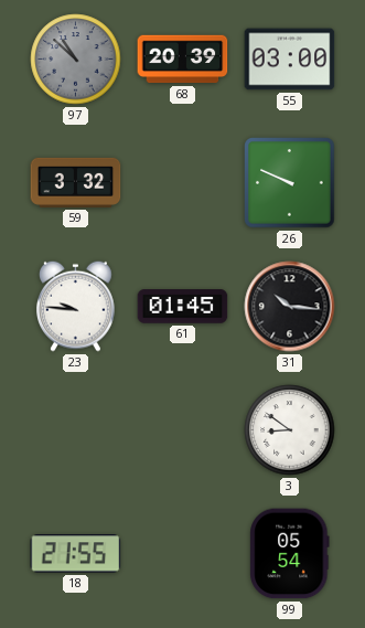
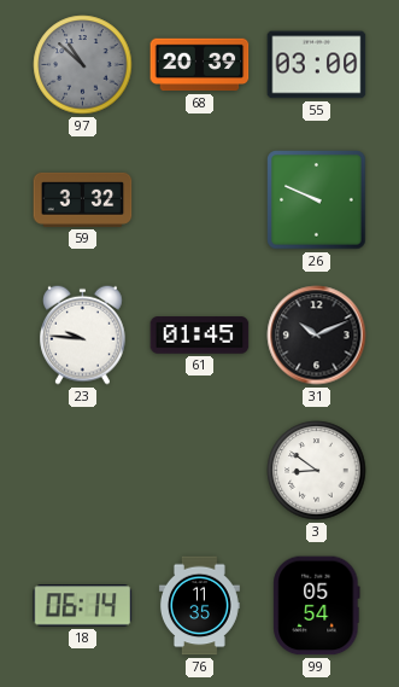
31: 10:16 -> 10:11 (317, 336)
18: 21:55 -> 06:14 (83, 606)
76: none -> 11:35 (199, 606)
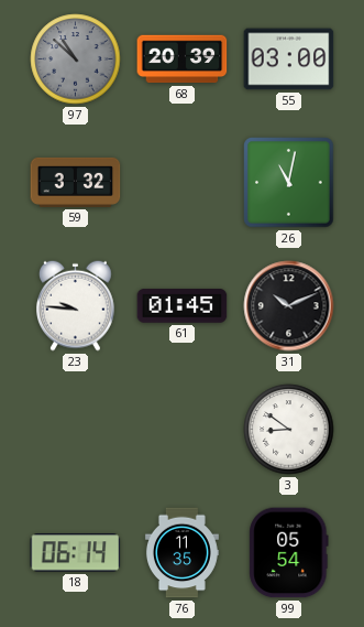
26: 9:49 -> 11:02 (289, 183)
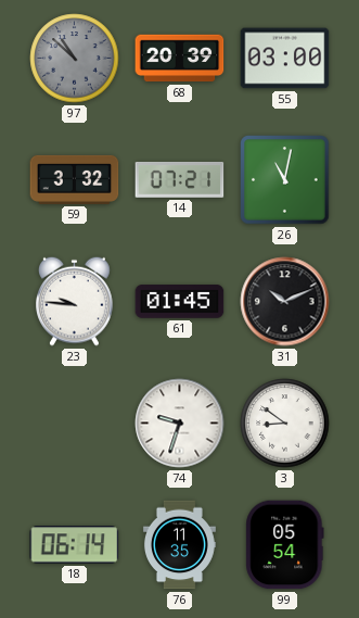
14: none -> 07:21 (180, 179)
74: none -> 9:33 (180, 424)
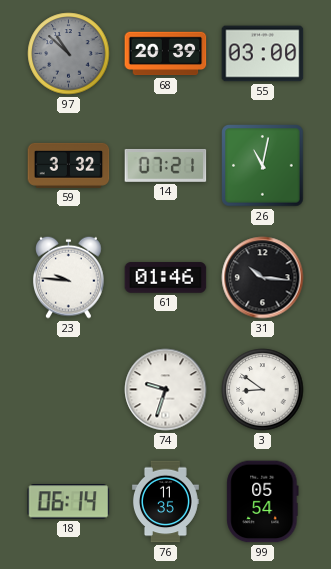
61: 01:45 -> 01:46 (166, 278)
31: 10:11 -> 10:16 (263, 278)
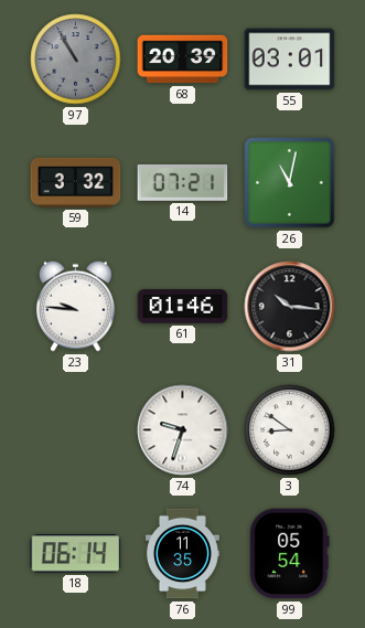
97: 10:52 -> 10:55 (76, 60)
55: 03:00 -> 03:01 (290, 60)
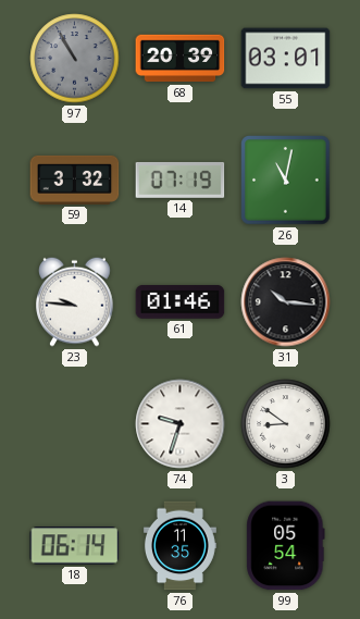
14: 07:21 -> 07:19 (181, 179)
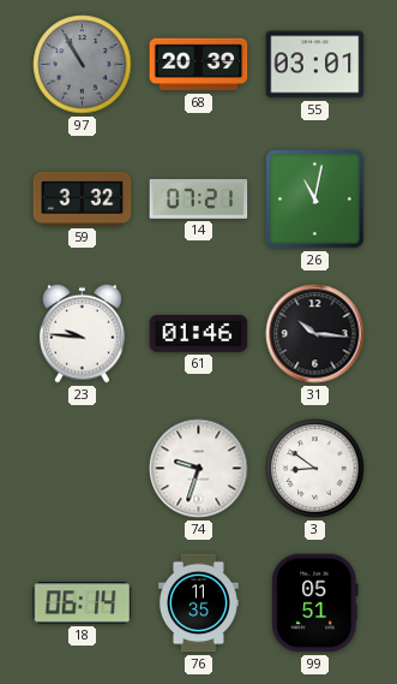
14: 07:19 -> 07:21 (199, 198)
99: 05:54 -> 05:51 (315, 603)
